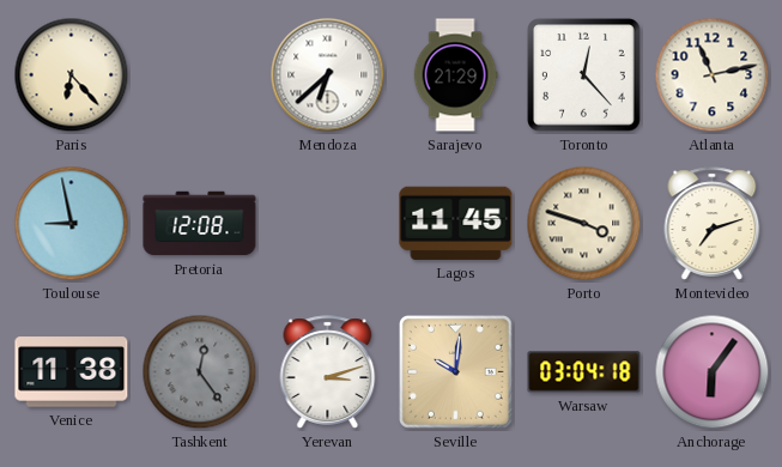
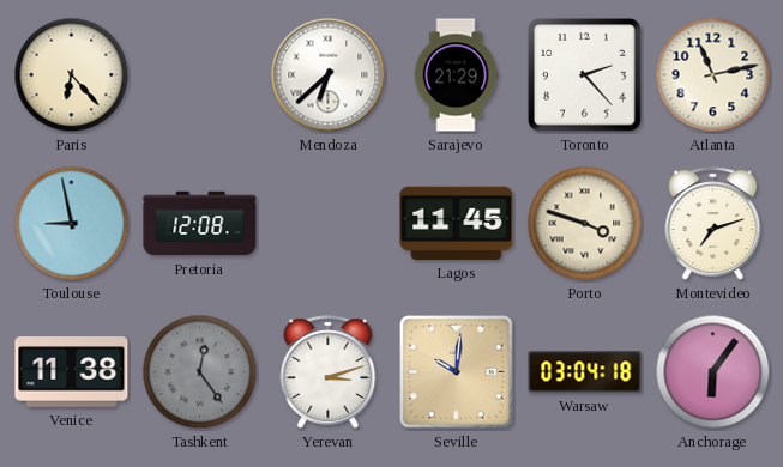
Toronto: 12:23 -> 2:23 (585, 75)
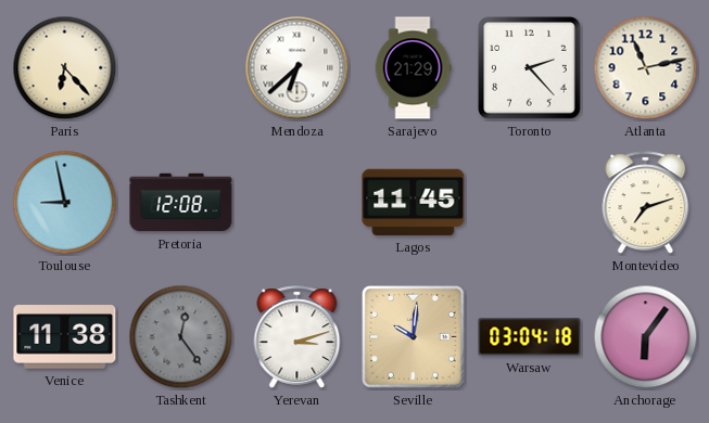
Porto: 3:48 -> none (585, 224)
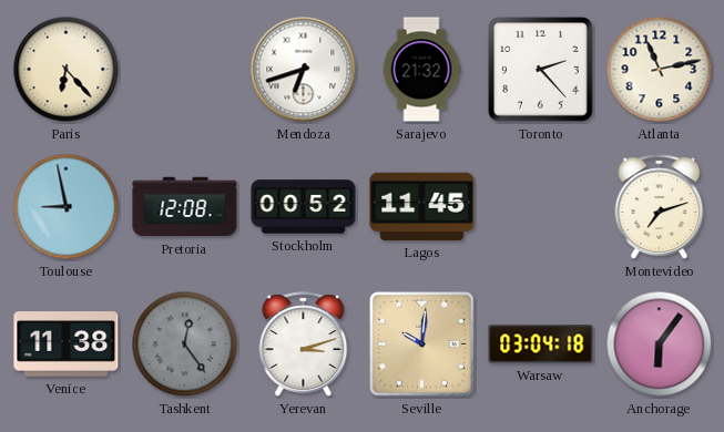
Mendoza: 6:38 -> 6:42 (304, 70)
Sarajevo: 21:29 -> 21:32 (421, 70)
Stockholm: none -> 00:52 (304, 207)
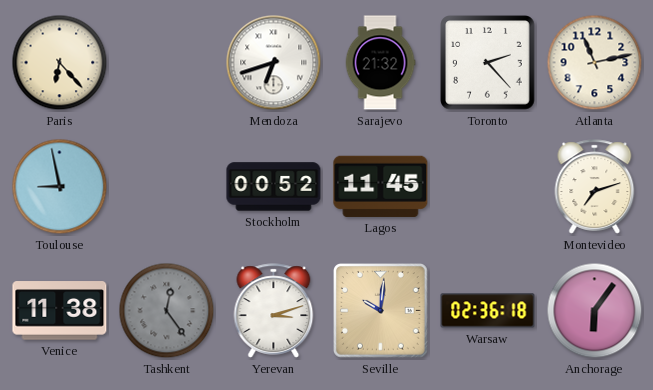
Pretoria: 12:08 -> none (185, 207)
Warsaw: 03:04 -> 02:36 (488, 311)
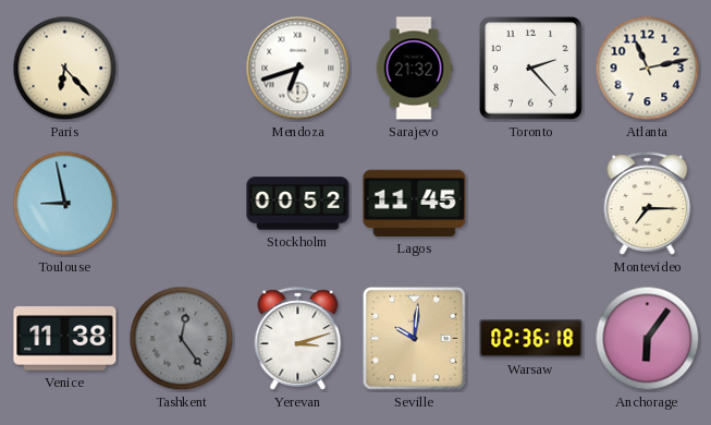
Montevideo: 7:12 -> 7:15 (648, 204)
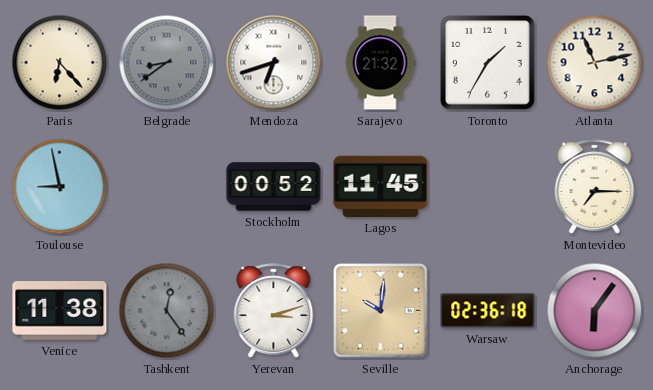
Belgrade: none -> 8:39 (167, 63)
Toronto: 2:23 -> 1:35 (488, 63)
